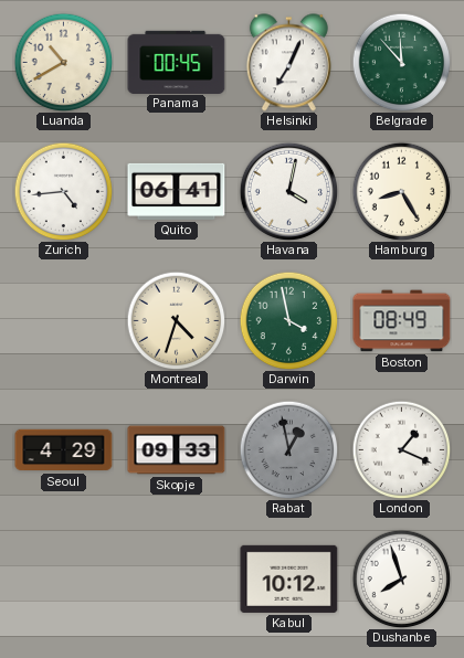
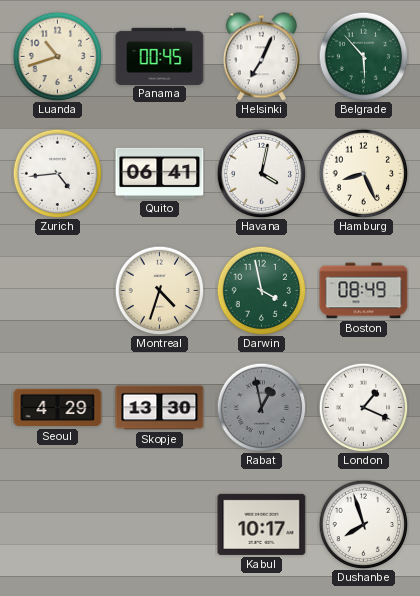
Luanda: 10:40 -> 10:42 (57, 56)
Belgrade: 11:53 -> 5:53 (363, 56)
Hamburg: 8:25 -> 8:26 (363, 173)
Skopje: 09:33 -> 13:30 (160, 408)
Kabul: 10:12 -> 10:17 (262, 524)
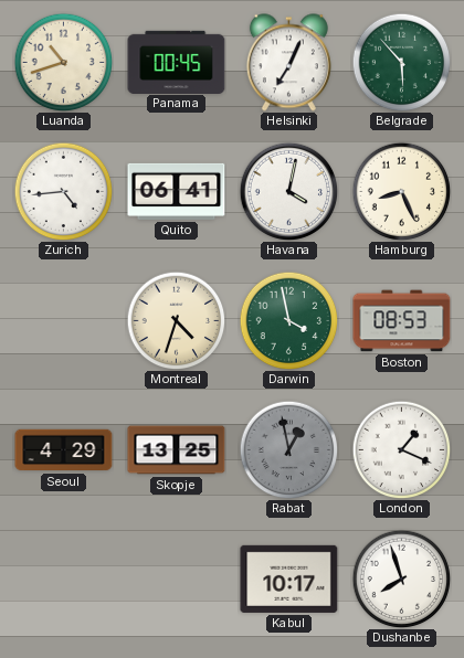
Boston: 08:49 -> 08:53 (402, 321)
Skopje: 13:30 -> 13:25 (177, 450)
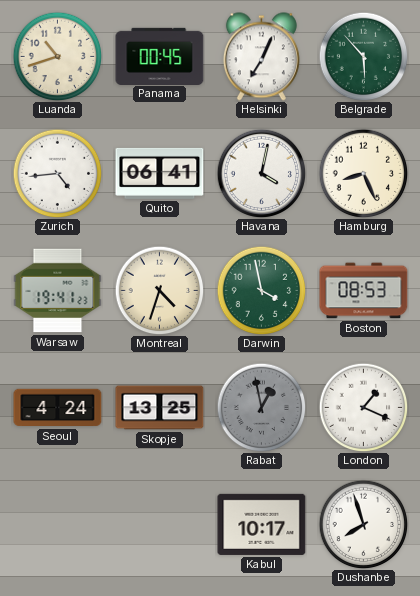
Warsaw: none -> 19:41 (58, 291)
Seoul: 4:29 -> 4:24 (58, 408)
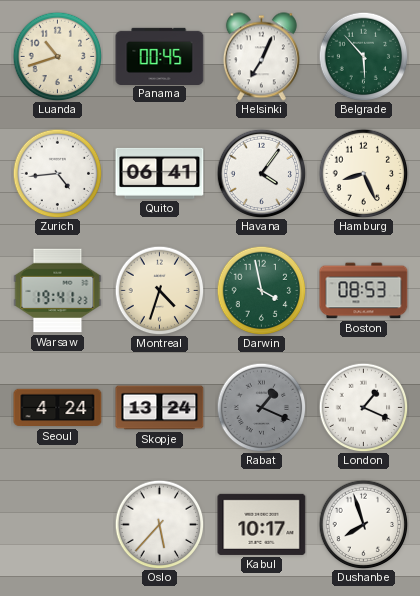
Havana: 4:02 -> 4:06 (261, 173)
Skopje: 13:25 -> 13:24 (160, 408)
Rabat: 12:58 -> 1:19 (261, 407)
Oslo: none -> 5:37 (159, 524)
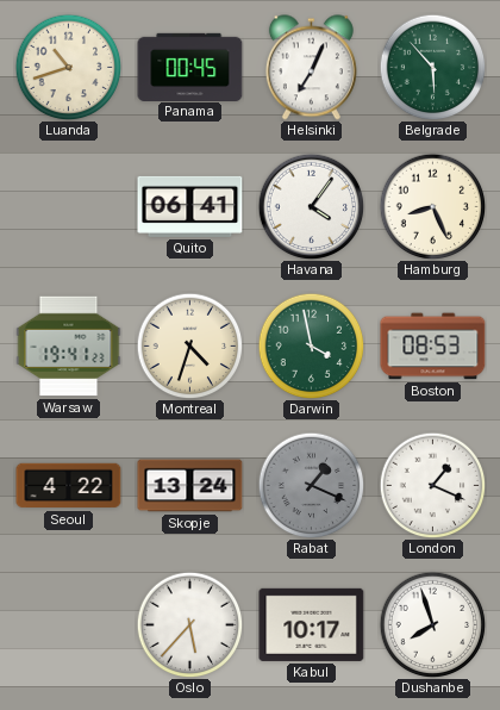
Zurich: 4:44 -> none (57, 173)
Seoul: 4:24 -> 4:22 (69, 486)
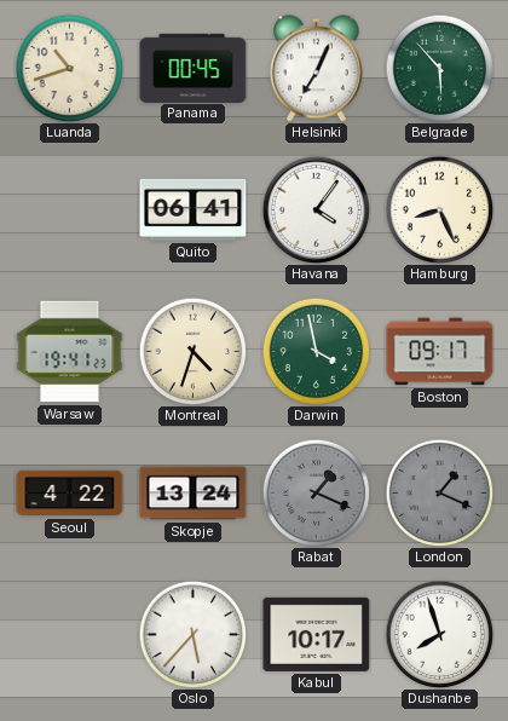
Boston: 08:53 -> 09:17 (440, 352)
London dial: white -> grey (439, 492)
